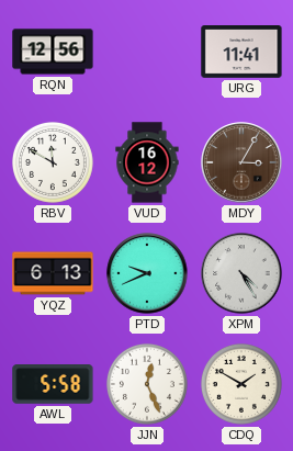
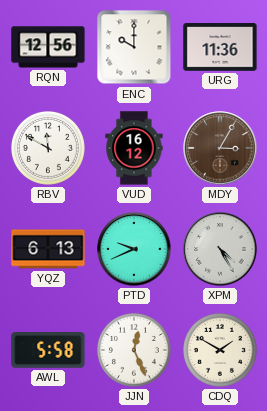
ENC: none -> 10:00 (134, 47)
URG: 11:41 -> 11:36 (220, 48)
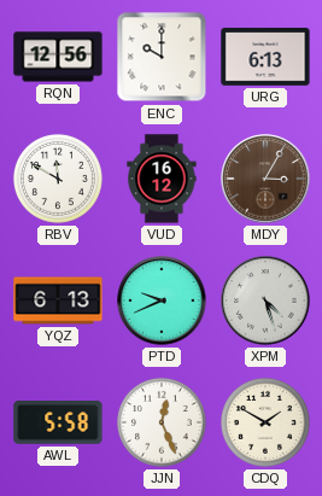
URG: 11:36 -> 6:13 (265, 58)
XPM: 4:25 -> 4:27 (265, 300)
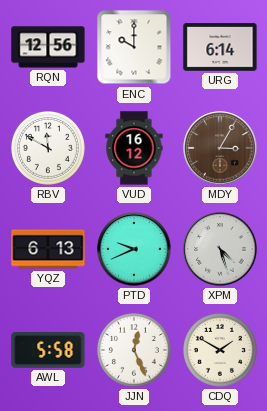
URG: 6:13 -> 6:14 (220, 48)
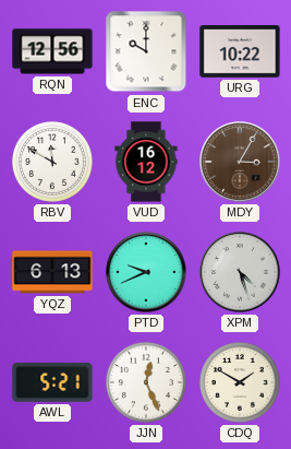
URG: 6:14 -> 10:22 (240, 52)
AWL: 5:58 -> 5:21 (52, 382)
